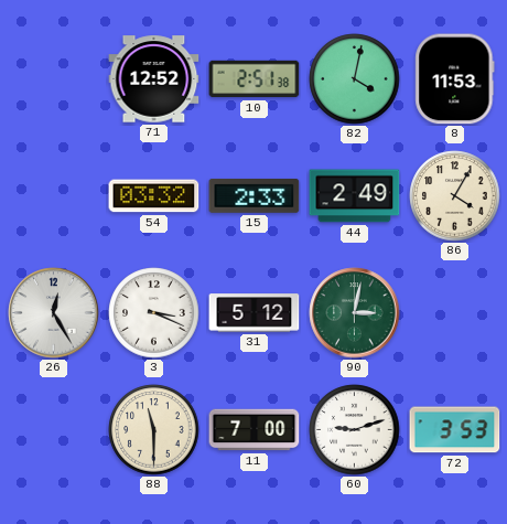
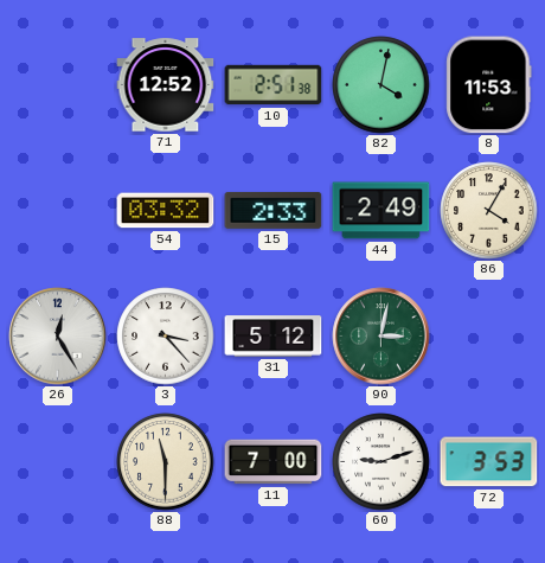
3: 3:19 -> 3:23 (166, 337)
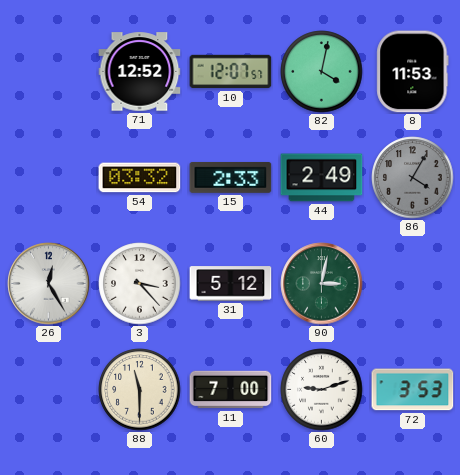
10: 2:51 -> 12:07 (231, 72)
86 dial: cream -> grey (413, 178)
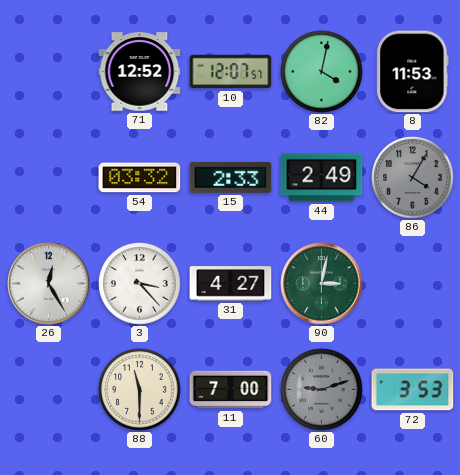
31: 5:12 -> 4:27 (231, 284)
60 dial: white -> grey (322, 390)
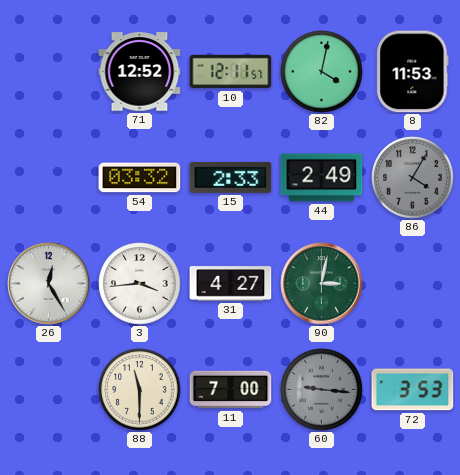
10: 12:07 -> 12:11 (231, 72)
3: 3:23 -> 3:44 (140, 284)
60: 9:12 -> 9:16 (322, 390)
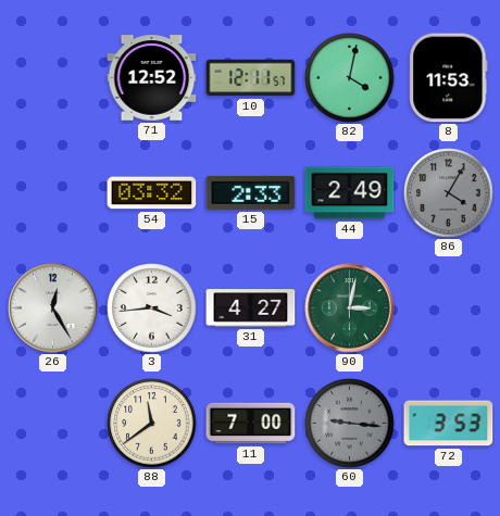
88: 11:30 -> 11:39 (152, 424)
